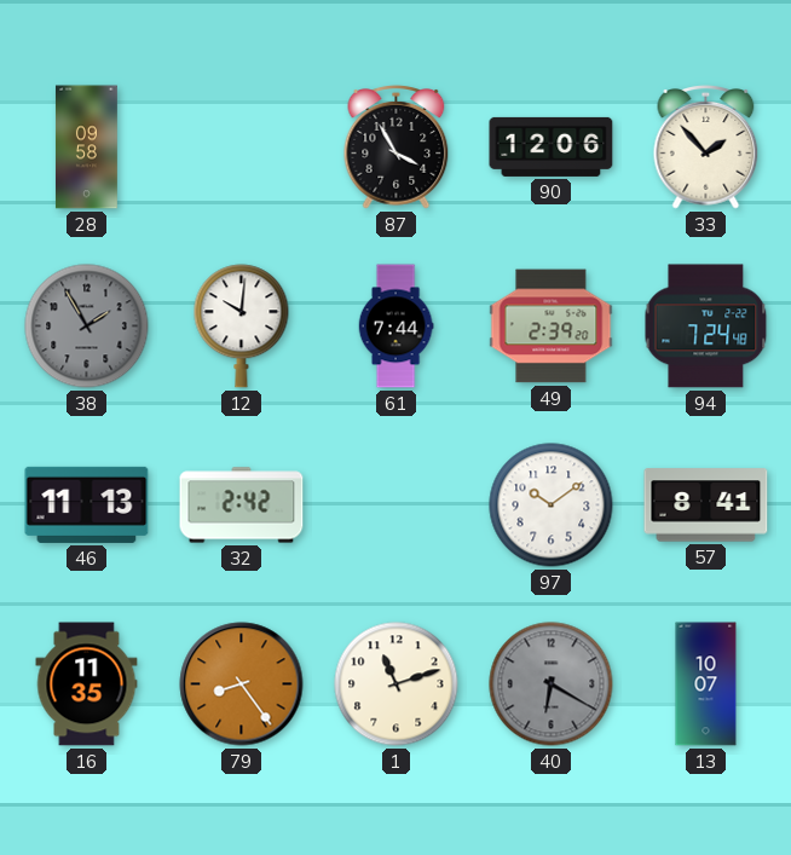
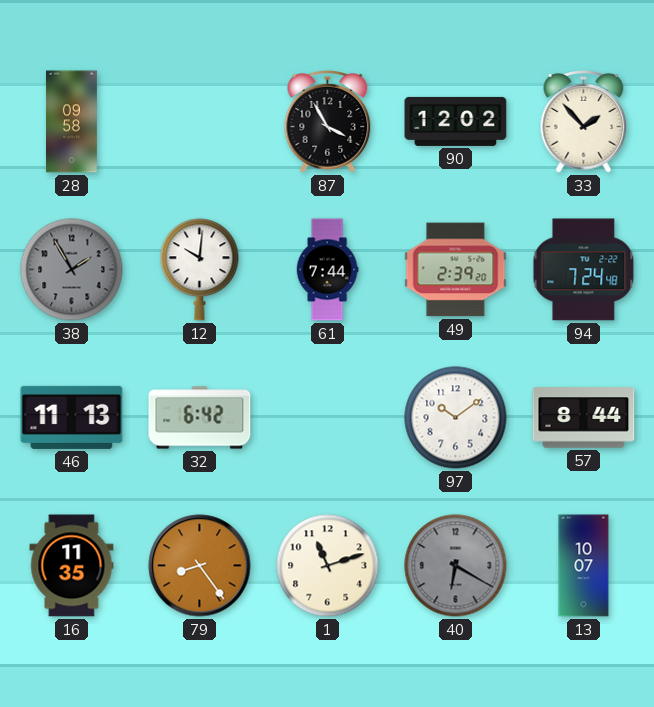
90: 12:06 -> 12:02 (456, 121)
32: 2:42 -> 6:42 (200, 418)
57: 8:41 -> 8:44 (584, 418)
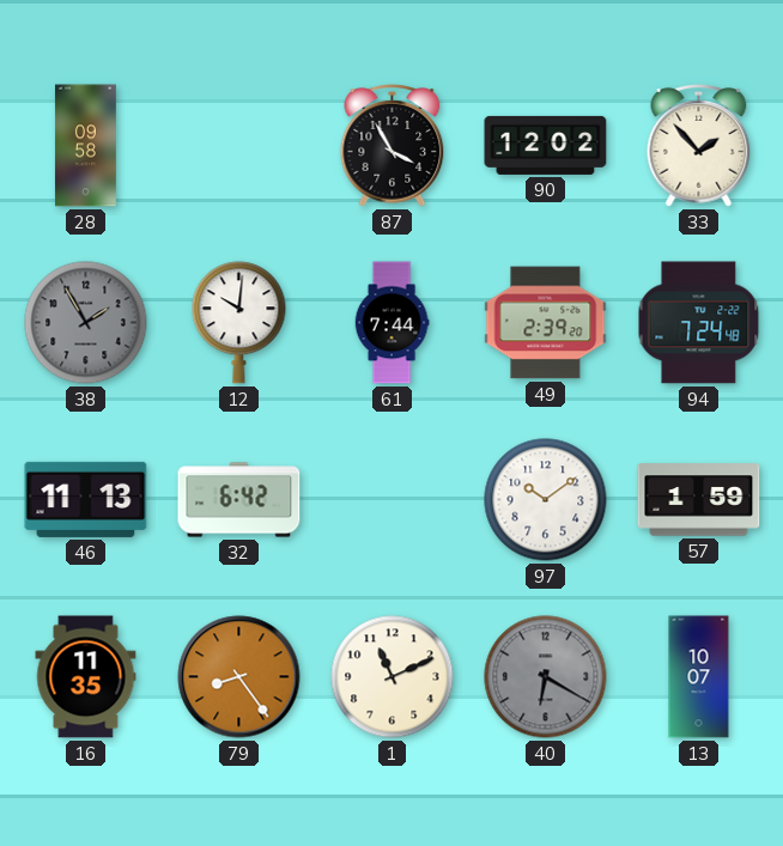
57: 8:44 -> 1:59 (699, 500)
1: 11:12 -> 11:11 (393, 677)
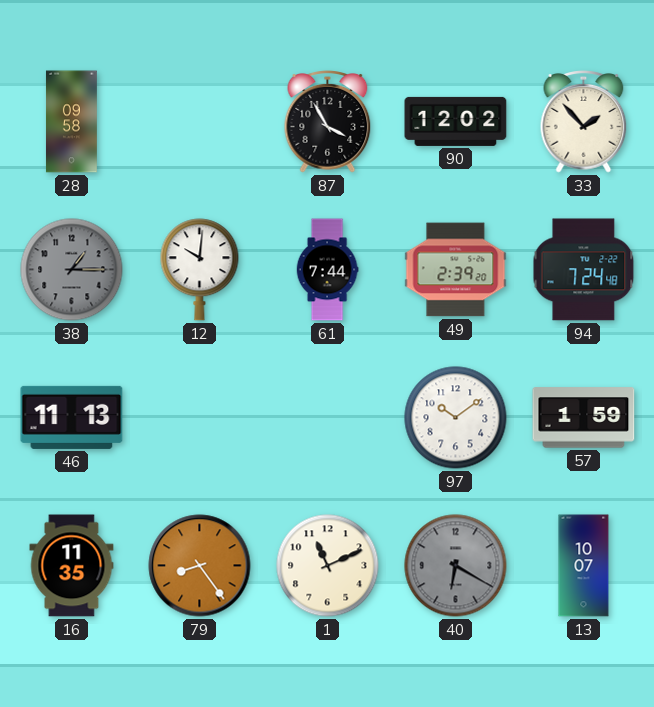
38: 1:55 -> 1:15 (72, 270)
32: 6:42 -> none (239, 500)
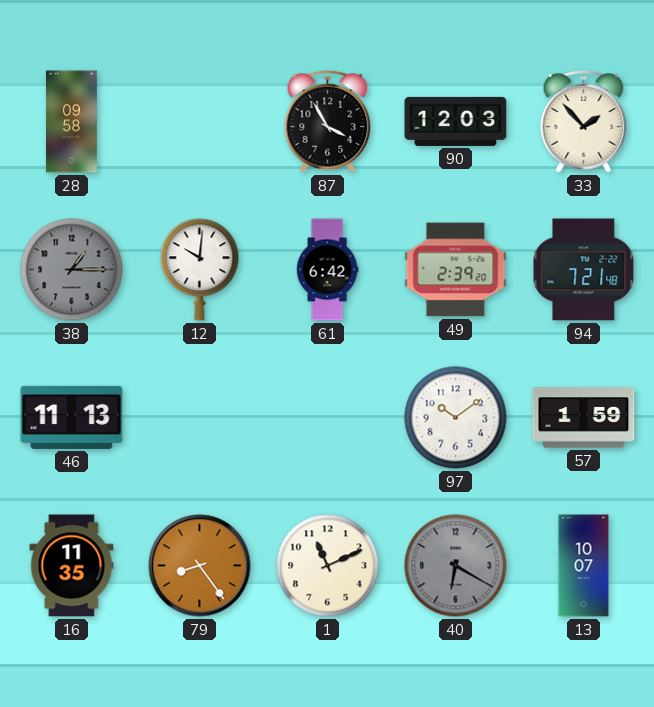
90: 12:02 -> 12:03 (456, 121)
61: 7:44 -> 6:42 (327, 270)
94: 7:24 -> 7:21 (584, 270)
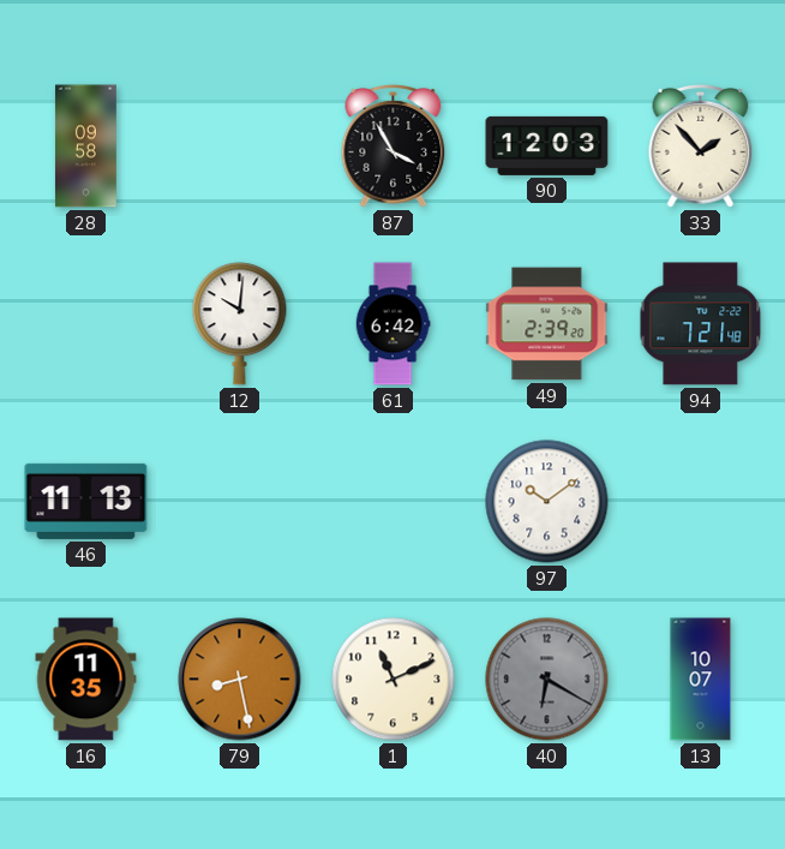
38: 1:15 -> none (72, 270)
57: 1:59 -> none (584, 418)
79: 8:24 -> 8:28 (240, 680)
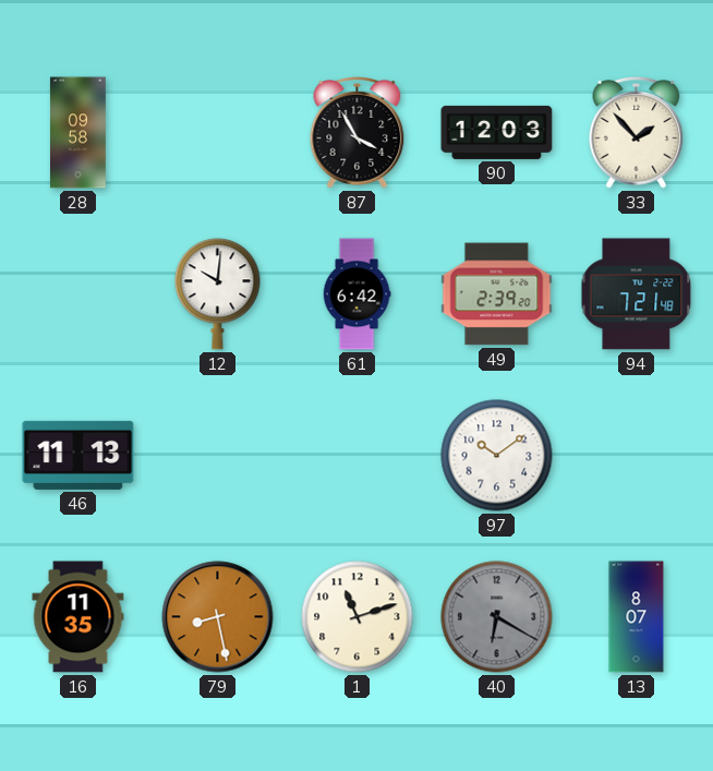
1: 11:11 -> 11:12 (358, 617)
13: 10:07 -> 8:07 (637, 617)
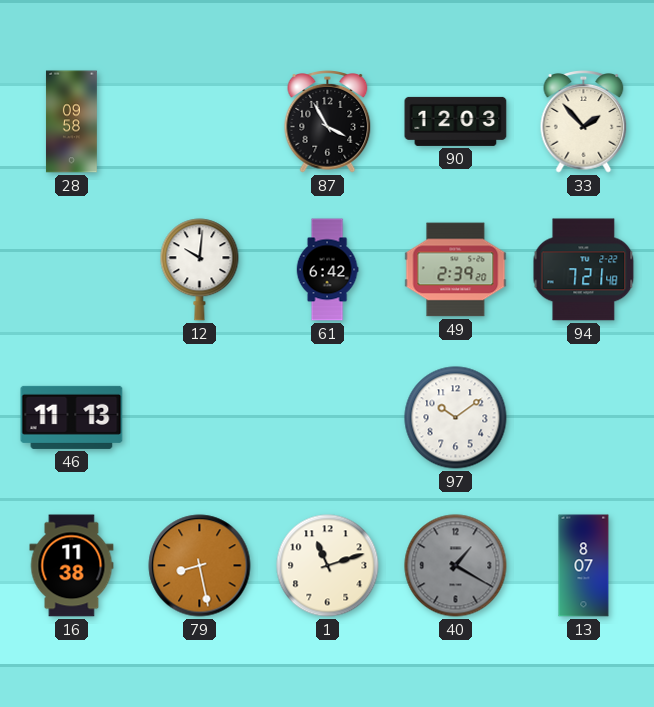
16: 11:35 -> 11:38 (72, 566)
40: 6:20 -> 1:20 (456, 566)
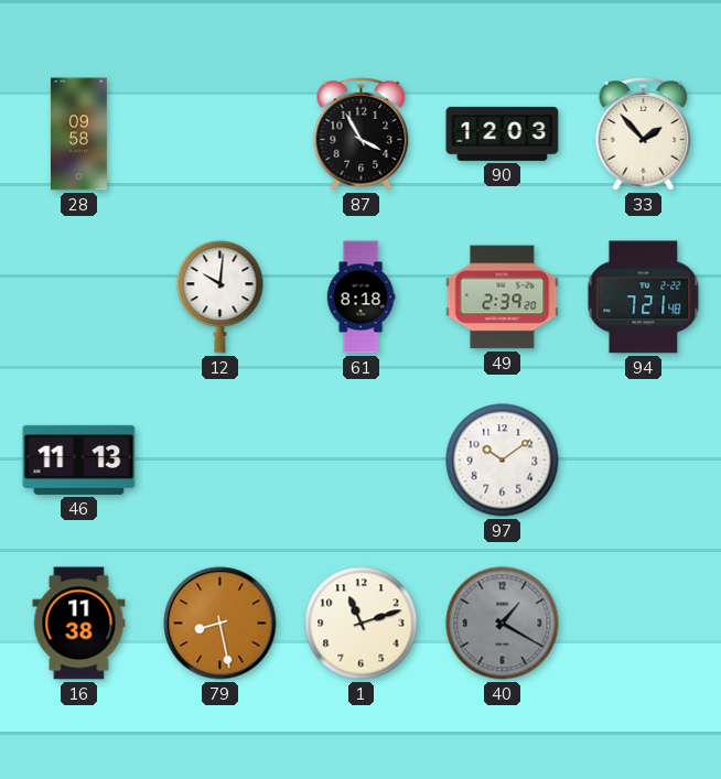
61: 6:42 -> 8:18 (360, 297)
13: 8:07 -> none (584, 566)
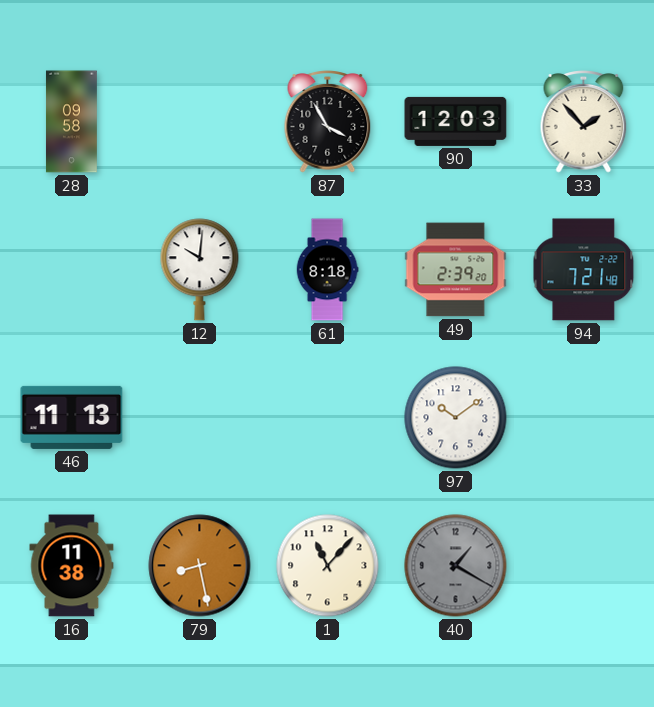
1: 11:12 -> 11:07 (328, 566)
